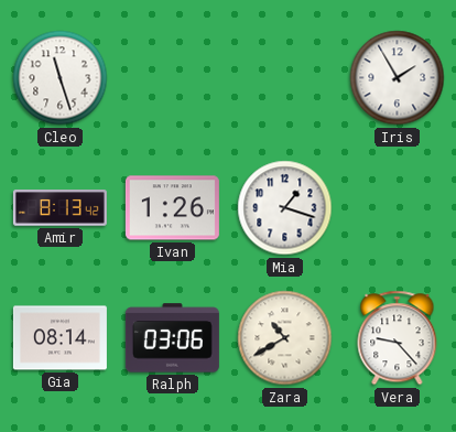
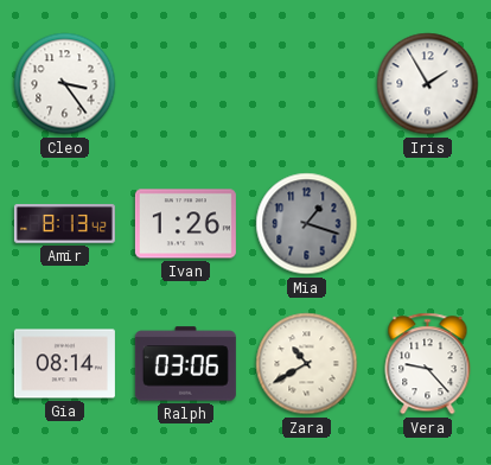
Cleo: 11:27 -> 3:24 (65, 84)
Mia dial: white -> grey (307, 224)
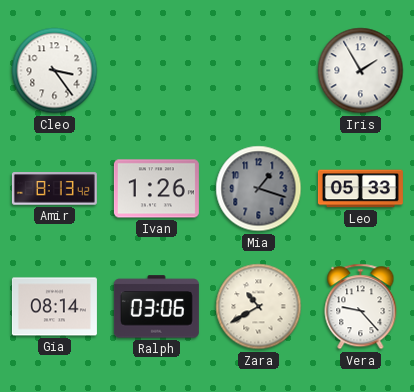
Leo: none -> 05:33 (360, 189)
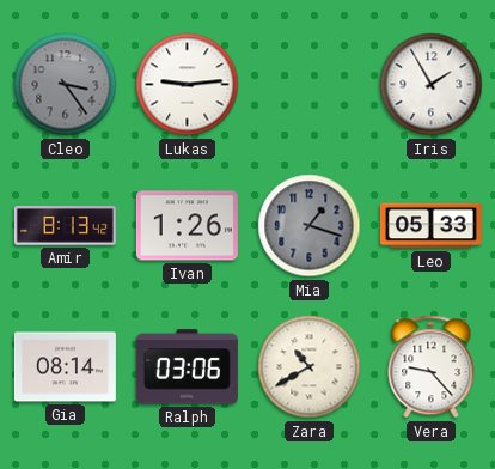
Cleo dial: white -> grey (66, 85)
Lukas: none -> 9:14 (188, 85)
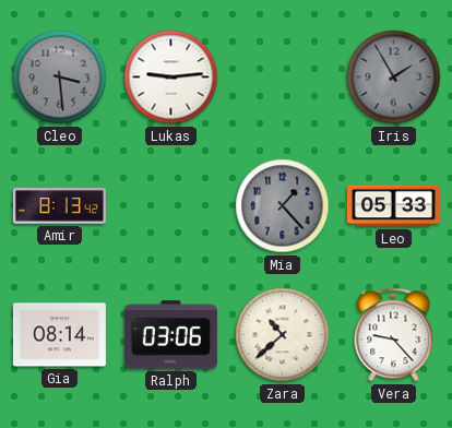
Cleo: 3:24 -> 3:29 (60, 78)
Iris dial: white -> grey (394, 78)
Ivan: 1:26 -> none (187, 226)
Mia: 1:18 -> 1:23 (283, 206)
Zara: 10:40 -> 10:38 (283, 335)
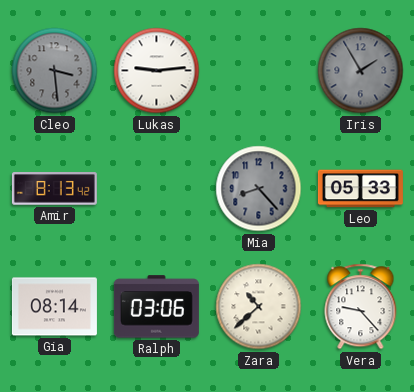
Mia: 1:23 -> 8:23 (259, 189)
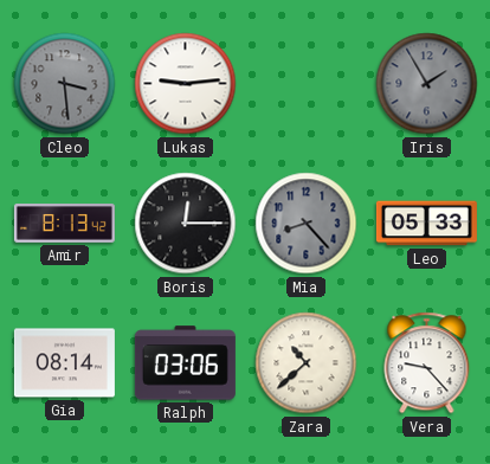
Boris: none -> 12:15 (186, 224)
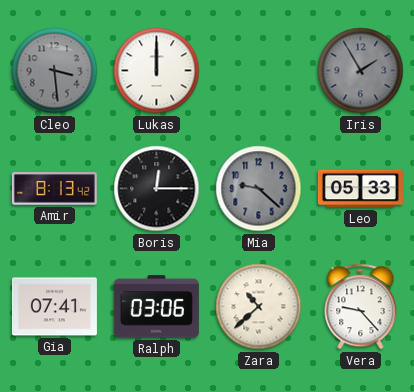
Lukas: 9:14 -> 12:00 (157, 71)
Mia: 8:23 -> 9:22 (259, 189)
Gia: 08:14 -> 07:41 (54, 307)
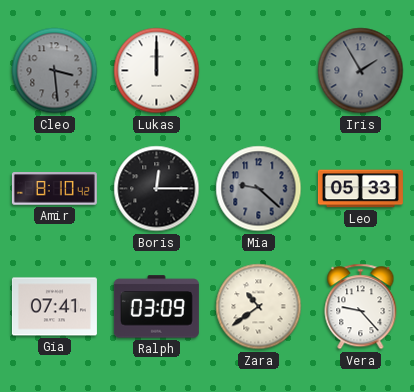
Amir: 8:13 -> 8:10 (54, 189)
Ralph: 03:06 -> 03:09 (156, 307)
Zara: 10:38 -> 10:39 (259, 307)
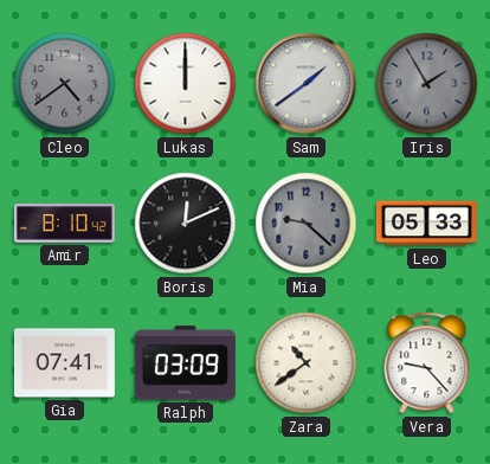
Cleo: 3:29 -> 4:39 (65, 84)
Sam: none -> 1:39 (307, 84)
Boris: 12:15 -> 12:11 (186, 224)
